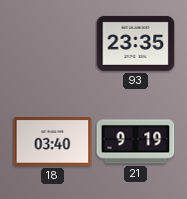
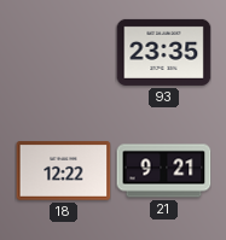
18: 03:40 -> 12:22 (63, 171)
21: 9:19 -> 9:21 (163, 171)
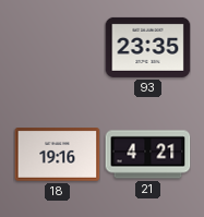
18: 12:22 -> 19:16 (57, 155)
21: 9:21 -> 4:21 (147, 155)
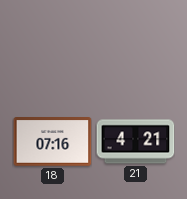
93: 23:35 -> none (147, 47)
18: 19:16 -> 07:16 (52, 142)
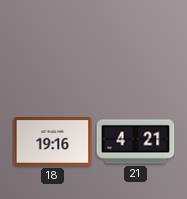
18: 07:16 -> 19:16 (52, 142)
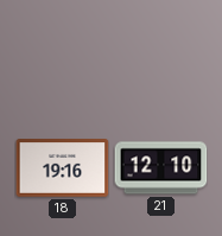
21: 4:21 -> 12:10 (160, 168)
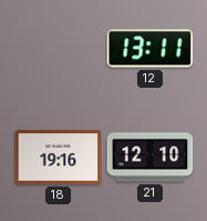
12: none -> 13:11 (149, 49)
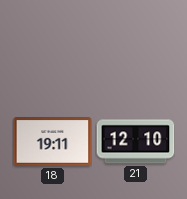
12: 13:11 -> none (149, 49)
18: 19:16 -> 19:11 (52, 142)
